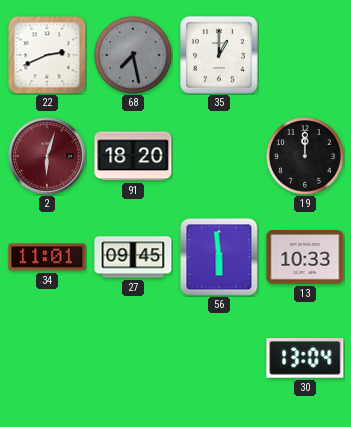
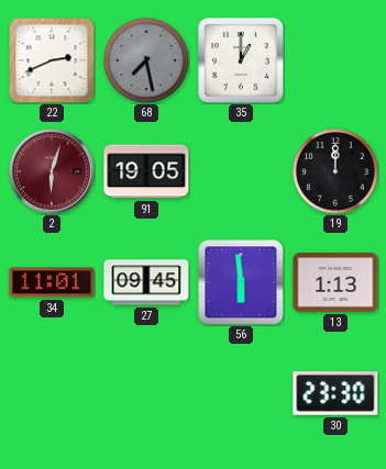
91: 18:20 -> 19:05 (146, 171)
13: 10:33 -> 1:13 (335, 282)
30: 13:04 -> 23:30 (335, 393)
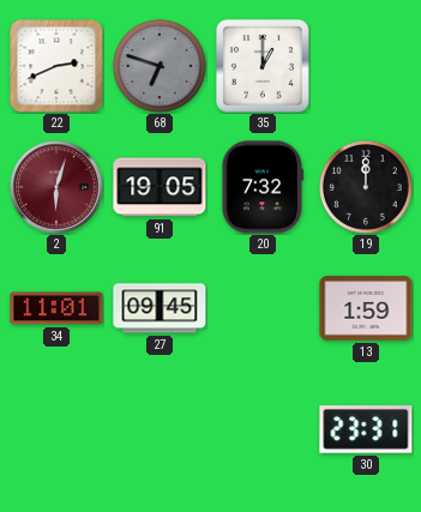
68: 7:28 -> 6:48 (161, 67)
20: none -> 7:32 (263, 187)
56: 5:59 -> none (241, 282)
13: 1:13 -> 1:59 (366, 308)
30: 23:30 -> 23:31 (366, 429)
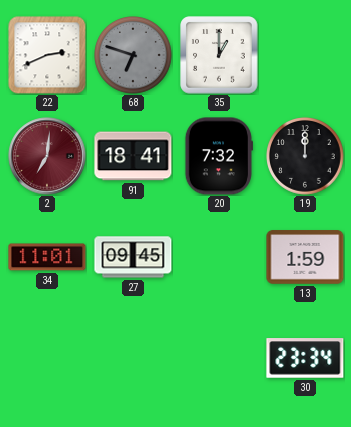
2: 6:03 -> 7:01 (47, 156)
91: 19:05 -> 18:41 (133, 156)
30: 23:31 -> 23:34 (305, 358)
